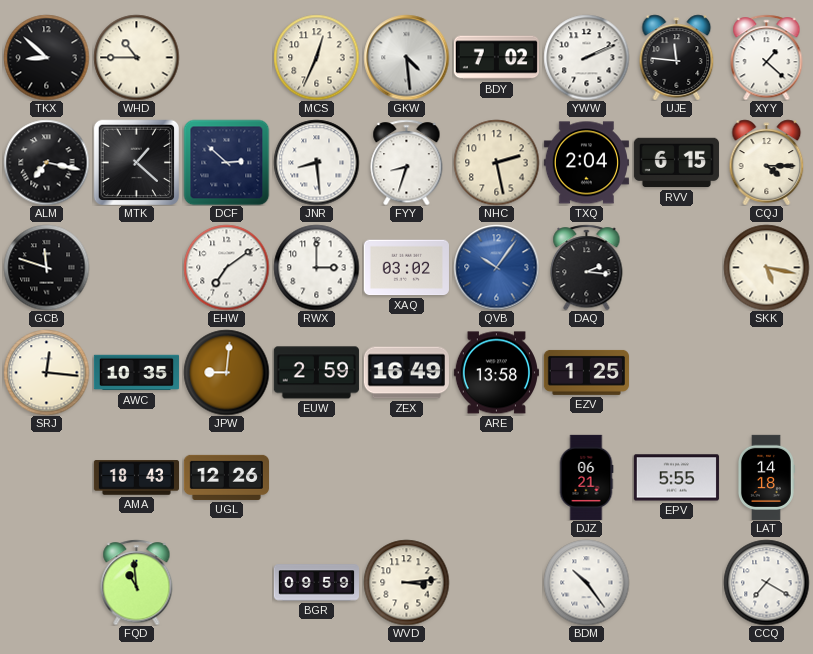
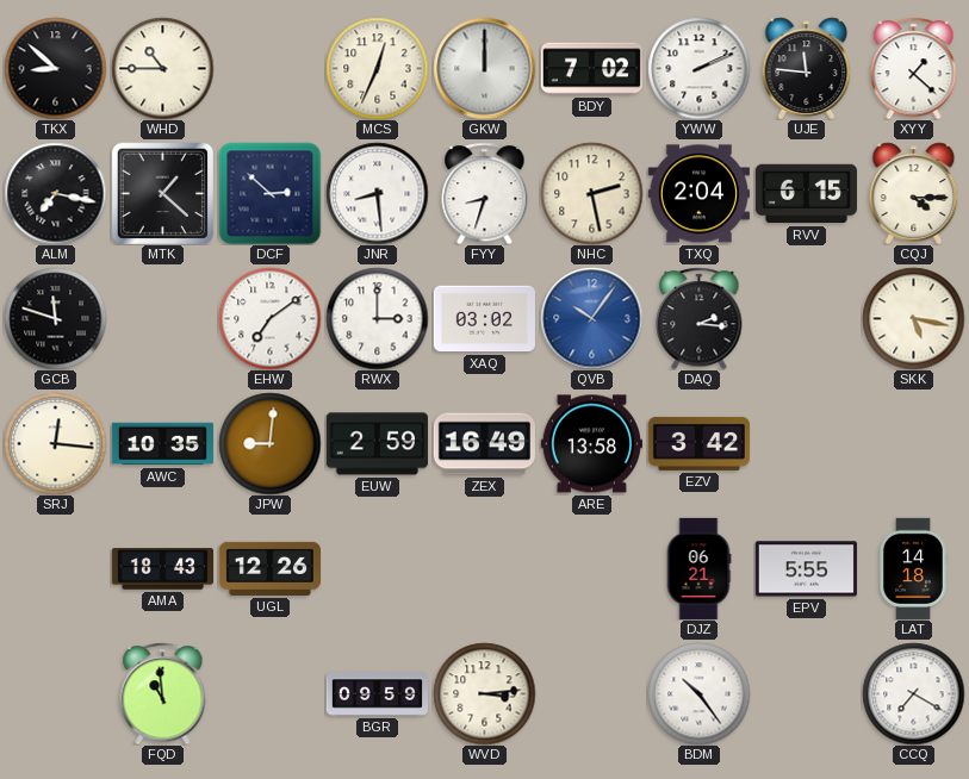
GKW: 4:29 -> 12:00 (484, 68)
EZV: 1:25 -> 3:42 (698, 443)
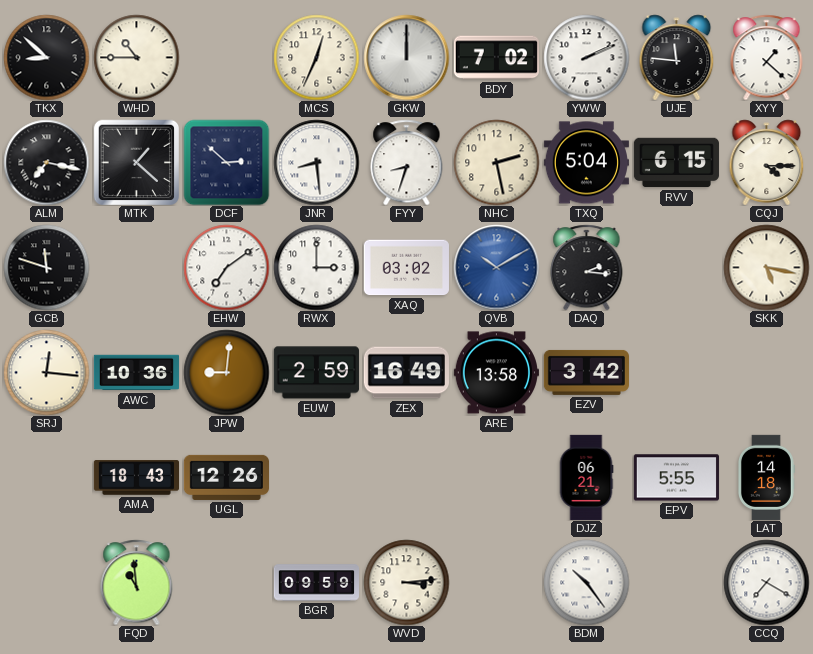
TXQ: 2:04 -> 5:04 (586, 163)
QVB: 10:06 -> 10:10 (496, 267)
AWC: 10:35 -> 10:36 (136, 373)
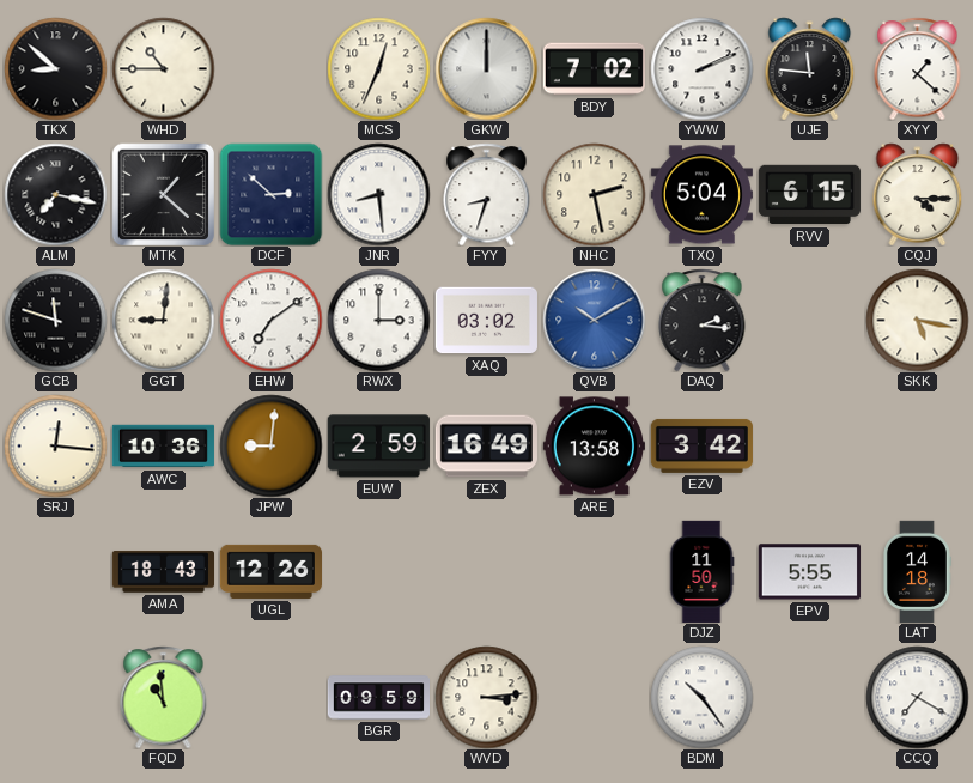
GGT: none -> 9:01 (163, 320)
DJZ: 06:21 -> 11:50 (701, 571)
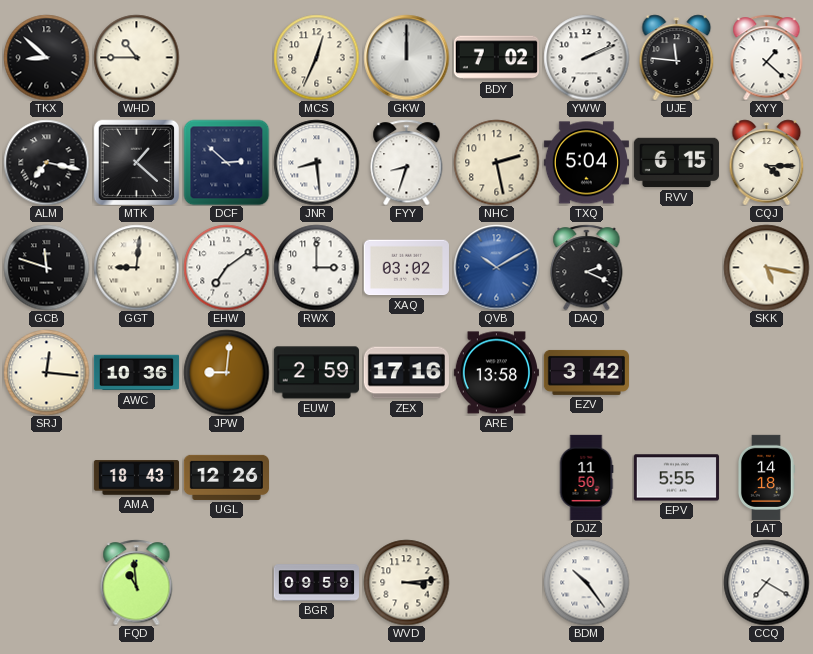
DAQ: 2:16 -> 2:19 (587, 267)
ZEX: 16:49 -> 17:16 (406, 373)
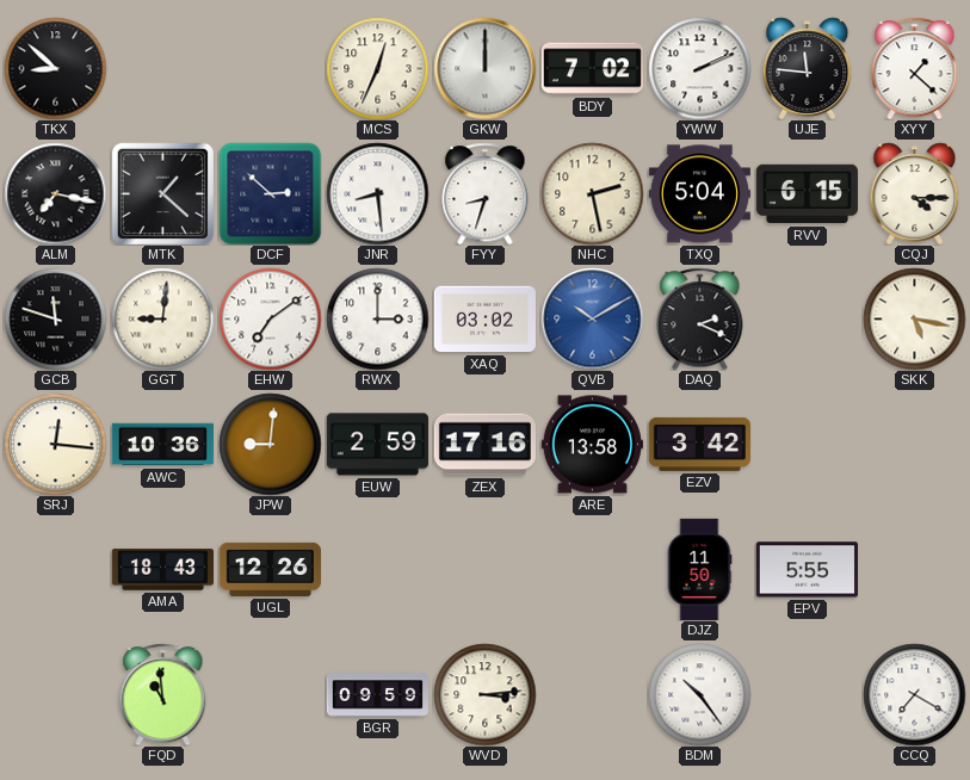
WHD: 10:45 -> none (136, 57)
LAT: 14:18 -> none (766, 477)
